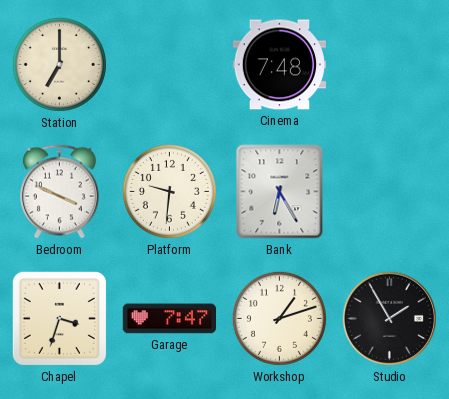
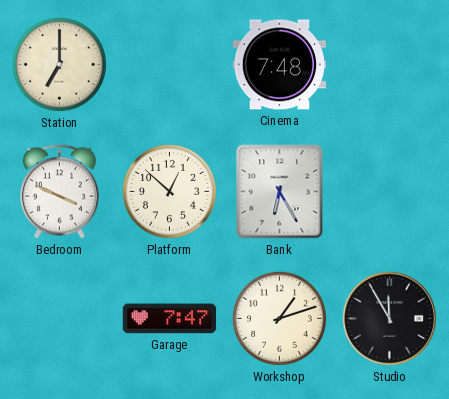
Platform: 9:31 -> 12:52 (169, 191)
Chapel: 3:33 -> none (59, 318)
Studio: 1:55 -> 11:55 (389, 318)
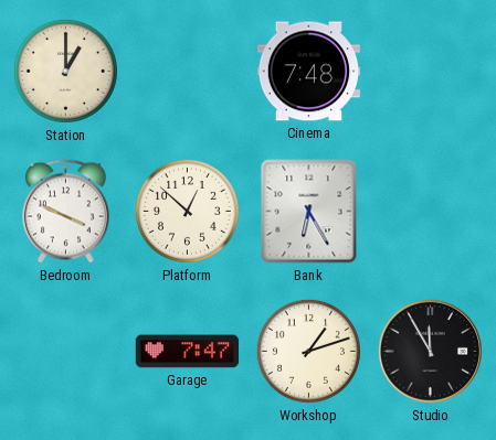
Station: 7:00 -> 1:00 (65, 71)
